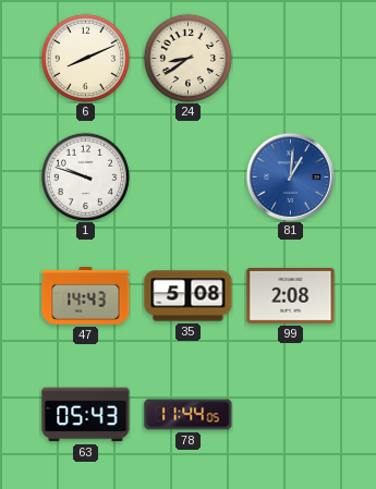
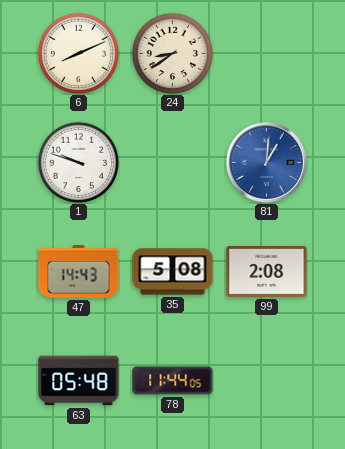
63: 05:43 -> 05:48 (79, 381)
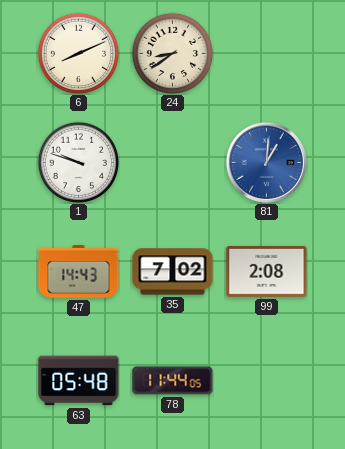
35: 5:08 -> 7:02 (173, 272)
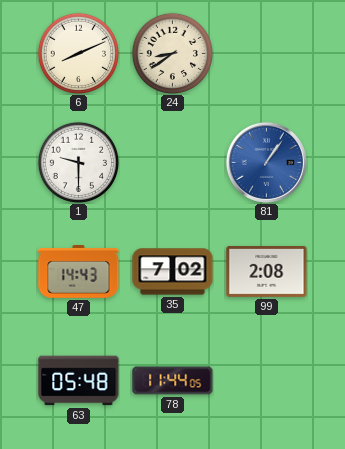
1: 9:48 -> 9:30 (78, 162)
81: 1:01 -> 1:06 (266, 162)
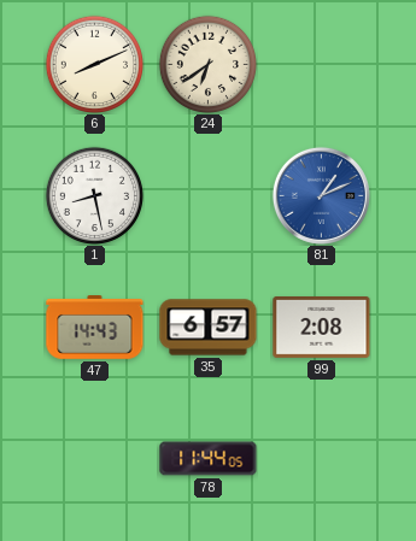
24: 8:39 -> 6:39 (207, 64)
1: 9:30 -> 8:28 (94, 195)
81: 1:06 -> 1:11 (321, 195)
35: 7:02 -> 6:57 (209, 328)
63: 05:48 -> none (79, 381)
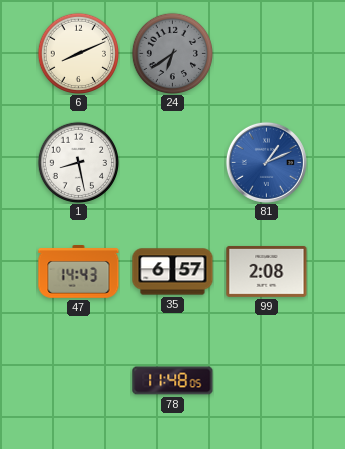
24 dial: cream -> grey (172, 53)
78: 11:44 -> 11:48 (173, 381)
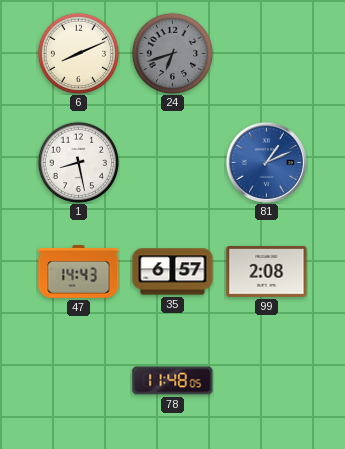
24: 6:39 -> 6:42 (172, 53)
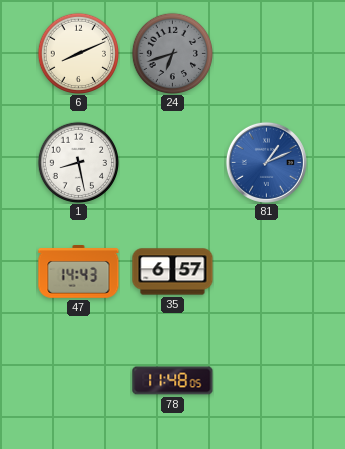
99: 2:08 -> none (267, 271)
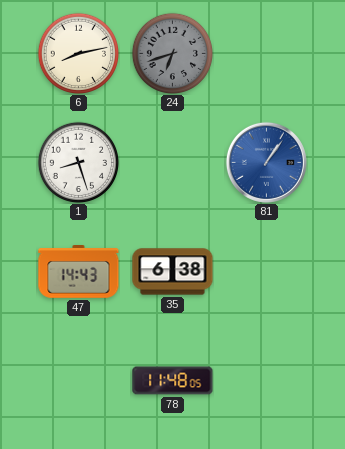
6: 8:11 -> 8:13 (78, 53)
1: 8:28 -> 8:27 (78, 162)
81: 1:11 -> 1:06 (266, 162)
35: 6:57 -> 6:38 (173, 272)
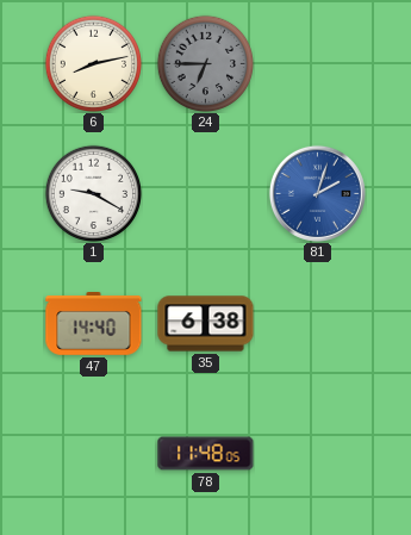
24: 6:42 -> 6:45 (205, 63)
1: 8:27 -> 9:20 (93, 193)
81: 1:06 -> 2:03 (317, 193)
47: 14:43 -> 14:40 (94, 324)
